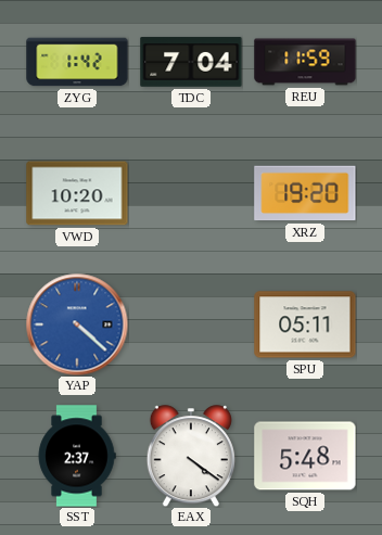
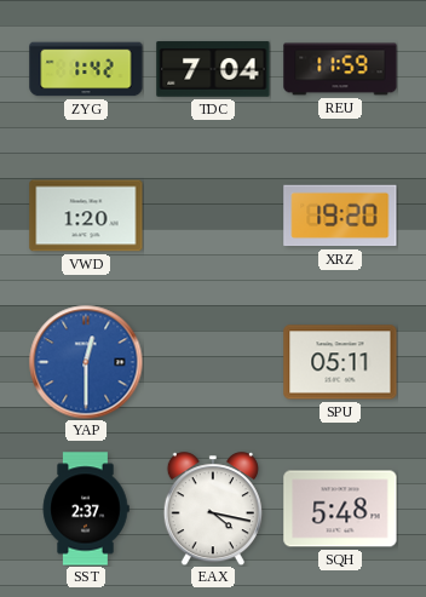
VWD: 10:20 -> 1:20 (86, 216)
YAP: 4:22 -> 12:30 (86, 362)
EAX: 4:21 -> 4:17 (213, 509)
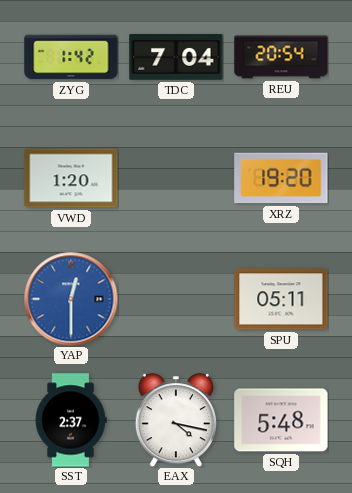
REU: 11:59 -> 20:54 (281, 57)
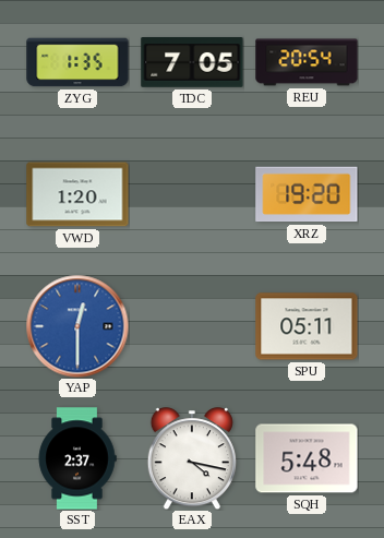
ZYG: 1:42 -> 1:35 (77, 62)
TDC: 7:04 -> 7:05 (192, 62)
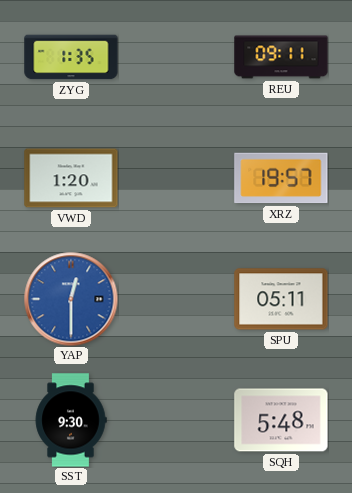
TDC: 7:05 -> none (192, 62)
REU: 20:54 -> 09:11 (281, 57)
XRZ: 19:20 -> 19:57 (281, 178)
SST: 2:37 -> 9:30 (71, 420)
EAX: 4:17 -> none (192, 458)
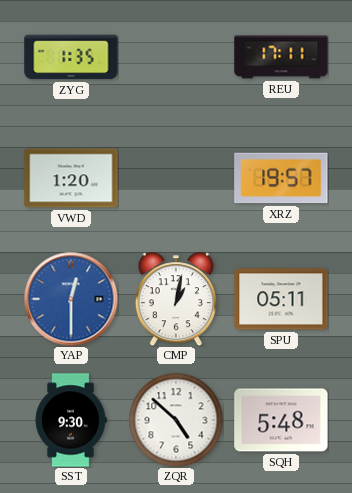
REU: 09:11 -> 17:11 (281, 57)
CMP: none -> 1:02 (176, 299)
ZQR: none -> 4:52 (176, 420)
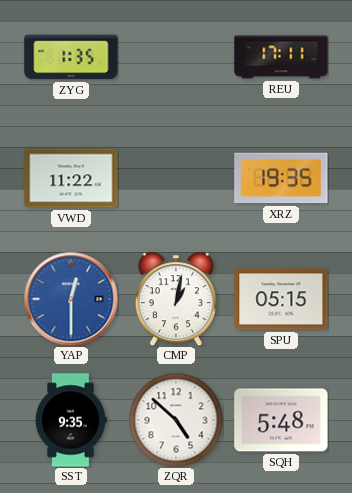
VWD: 1:20 -> 11:22 (71, 178)
XRZ: 19:57 -> 19:35 (281, 178)
SPU: 05:11 -> 05:15 (281, 299)
SST: 9:30 -> 9:35 (71, 420)
